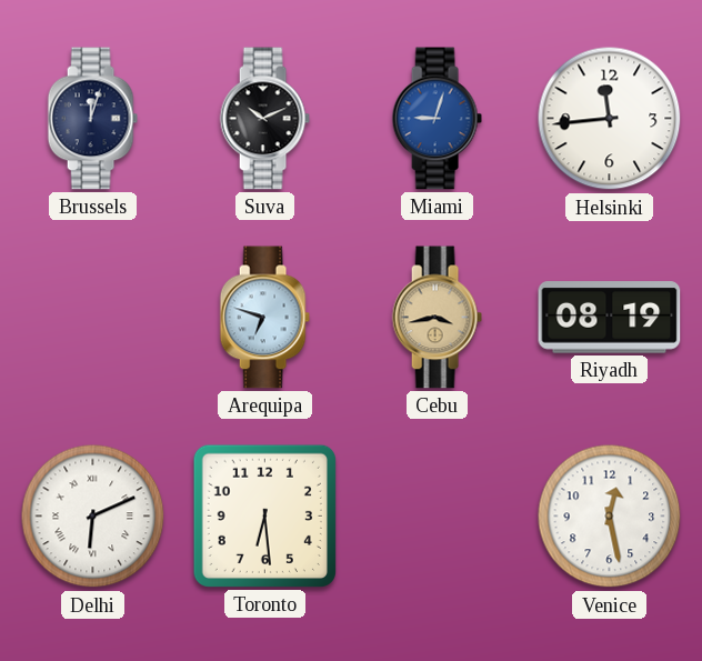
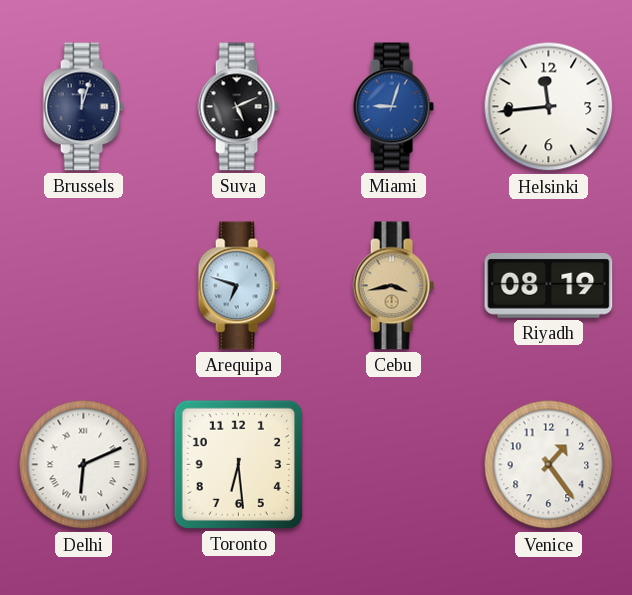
Suva: 10:11 -> 5:11 (238, 107)
Venice: 12:28 -> 1:24 (549, 465)
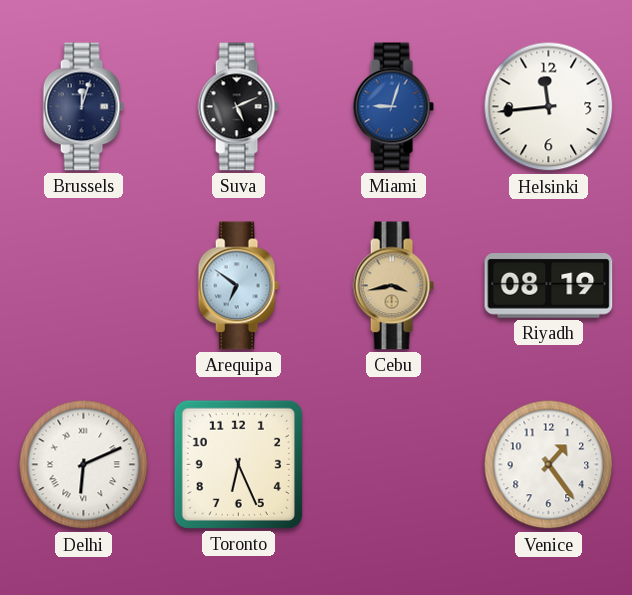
Arequipa: 6:48 -> 6:51 (238, 286)
Toronto: 6:29 -> 6:26 (238, 464)
